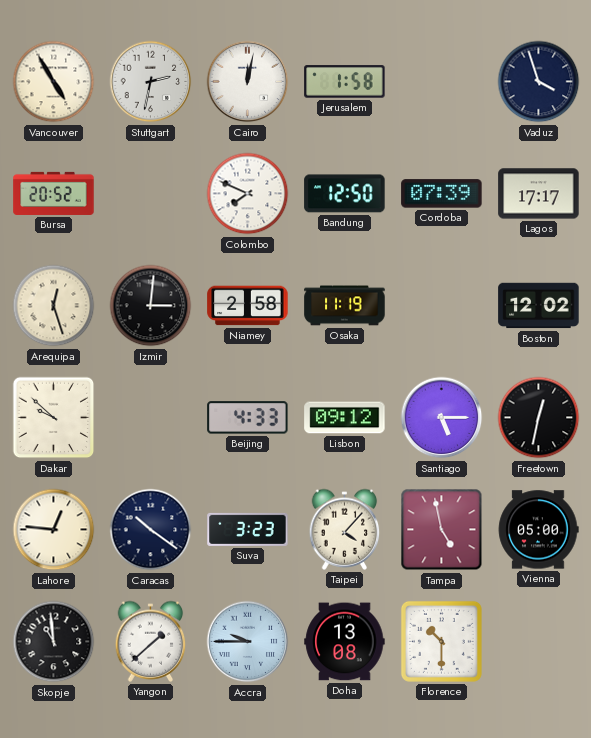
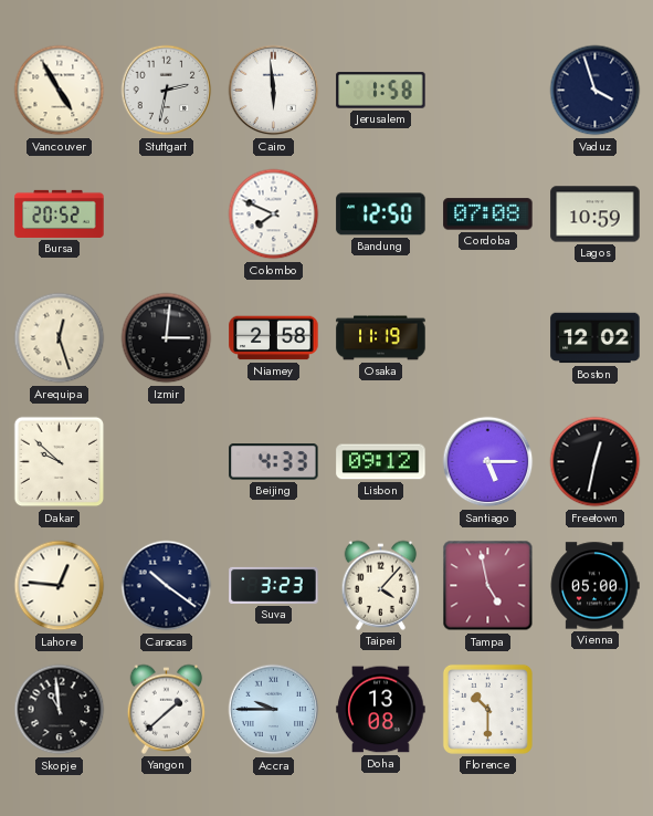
Cairo: 12:02 -> 5:59 (274, 91)
Cordoba: 07:39 -> 07:08 (488, 215)
Lagos: 17:17 -> 10:59 (596, 215)
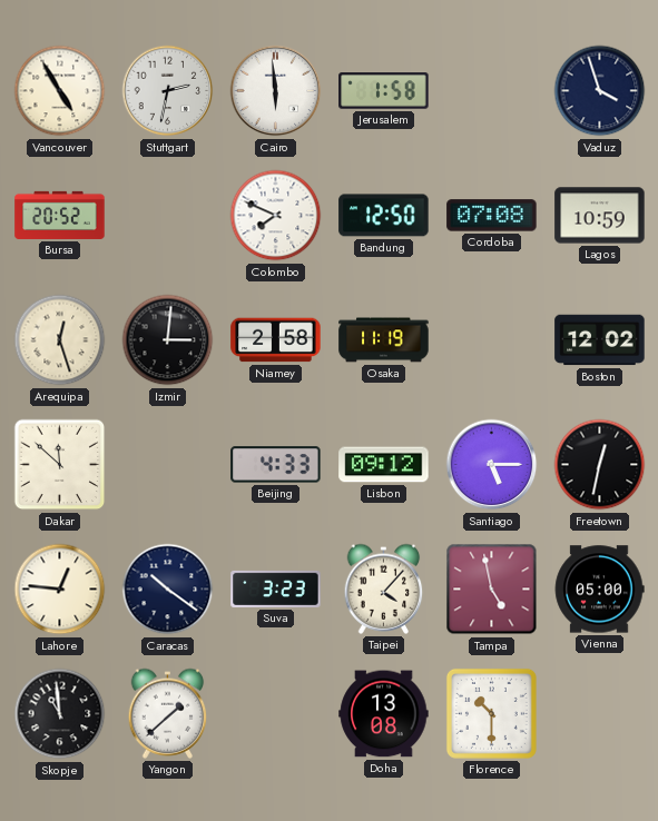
Dakar: 9:52 -> 11:52 (60, 465)
Accra: 9:45 -> none (274, 710)
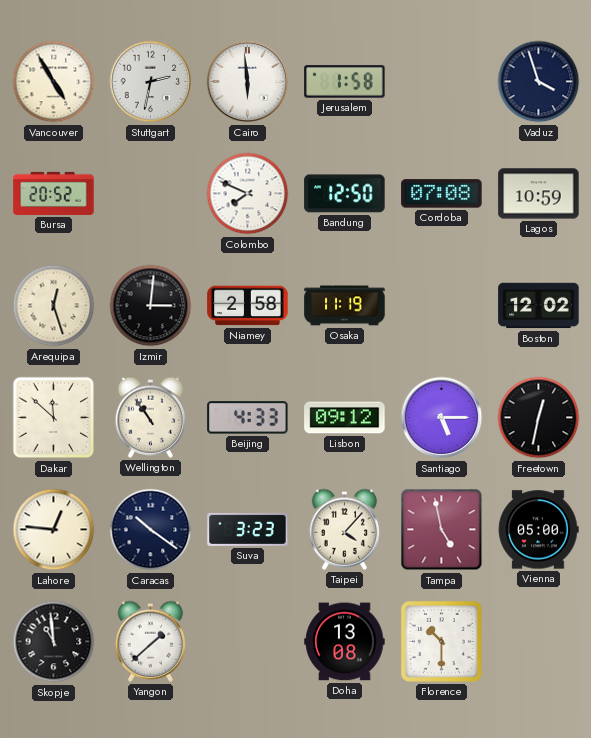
Wellington: none -> 10:54 (151, 417)
